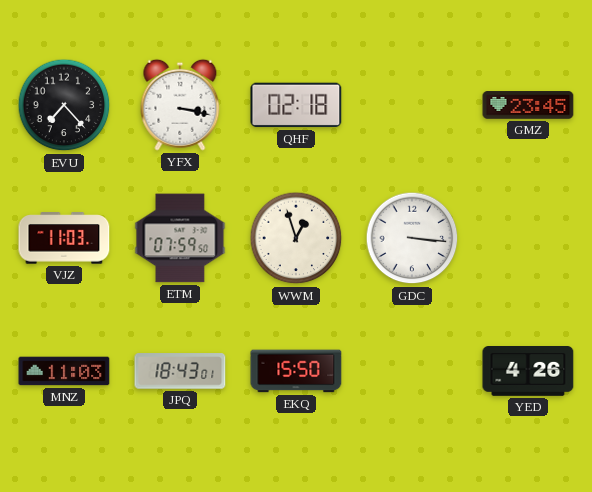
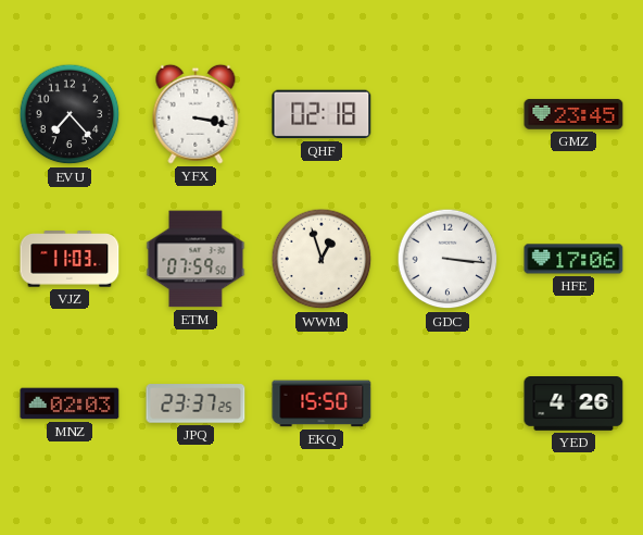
HFE: none -> 17:06 (573, 259)
MNZ: 11:03 -> 02:03 (70, 403)
JPQ: 18:43 -> 23:37 (196, 403)
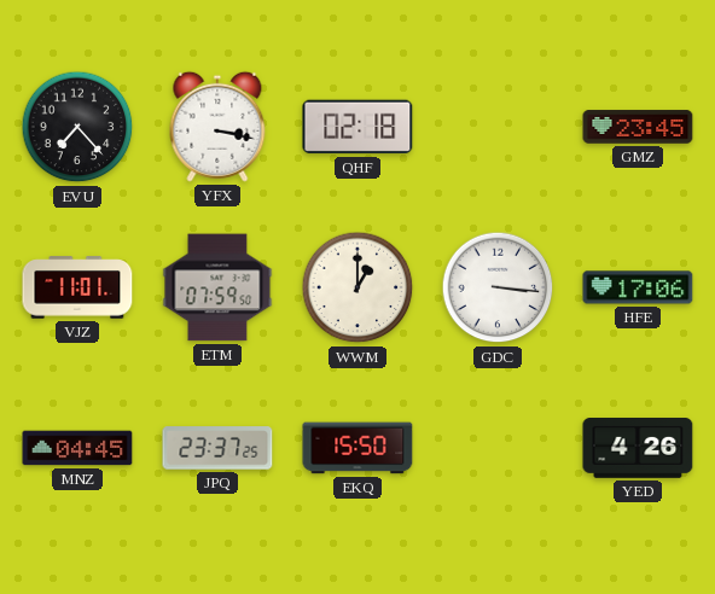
VJZ: 11:03 -> 11:01 (77, 287)
WWM: 12:57 -> 1:00 (357, 287)
MNZ: 02:03 -> 04:45 (77, 448)
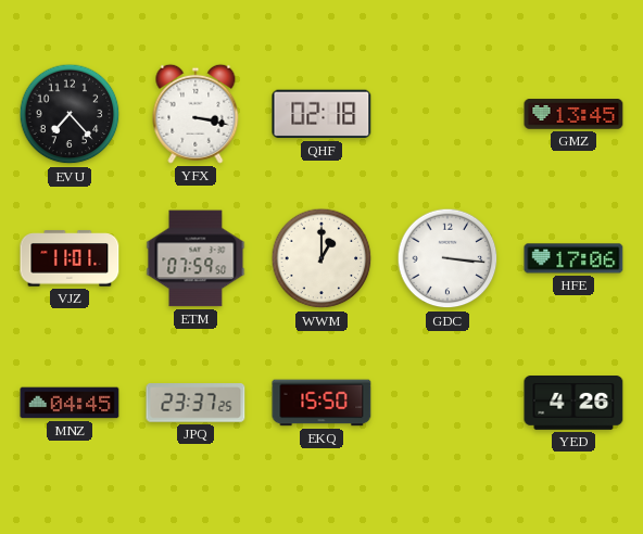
GMZ: 23:45 -> 13:45 (573, 114)
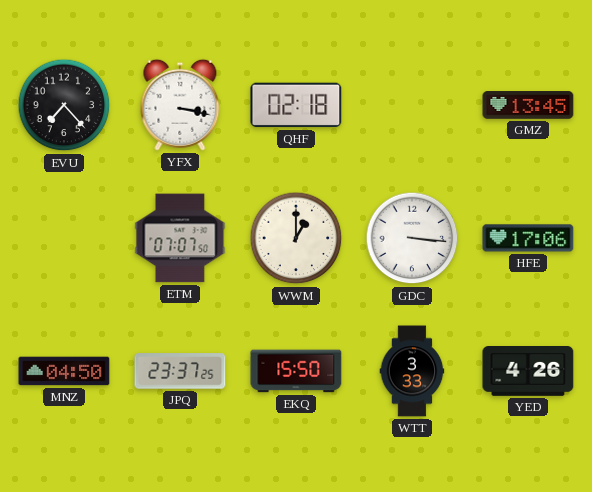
VJZ: 11:01 -> none (70, 258)
ETM: 07:59 -> 07:07 (180, 238)
MNZ: 04:45 -> 04:50 (64, 371)
WTT: none -> 3:33 (412, 371)
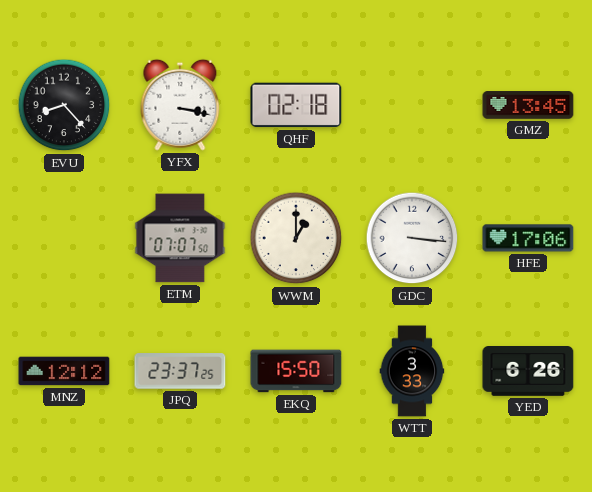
EVU: 7:23 -> 8:23 (64, 105)
MNZ: 04:50 -> 12:12 (64, 371)
YED: 4:26 -> 6:26 (528, 372)
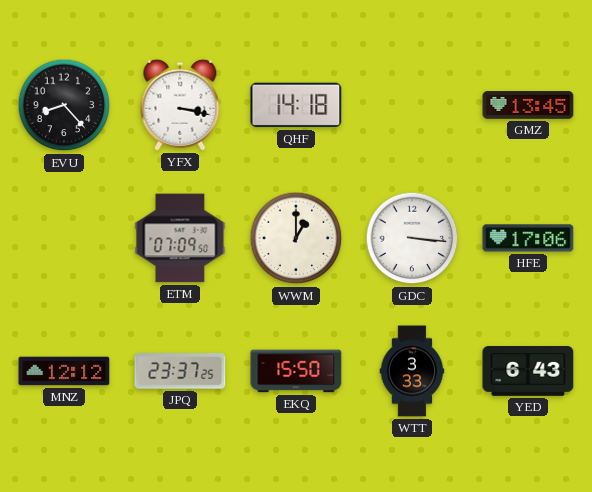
QHF: 02:18 -> 14:18 (296, 105)
ETM: 07:07 -> 07:09 (180, 238)
YED: 6:26 -> 6:43 (528, 372)
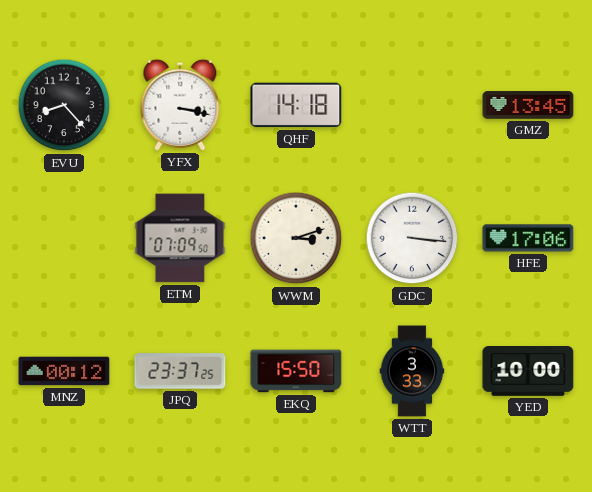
WWM: 1:00 -> 3:12 (296, 238)
MNZ: 12:12 -> 00:12 (64, 371)
YED: 6:43 -> 10:00 (528, 372)
